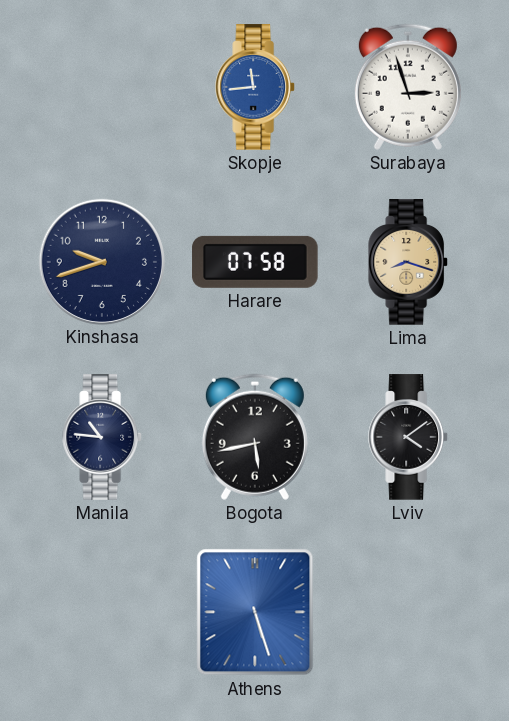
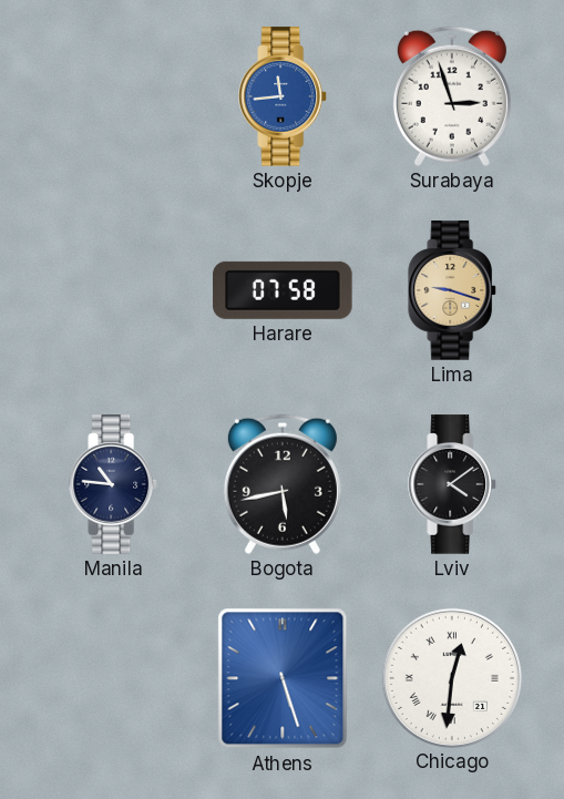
Kinshasa: 9:42 -> none (101, 261)
Lima: 8:18 -> 9:18 (453, 290)
Chicago: none -> 12:31 (451, 677)
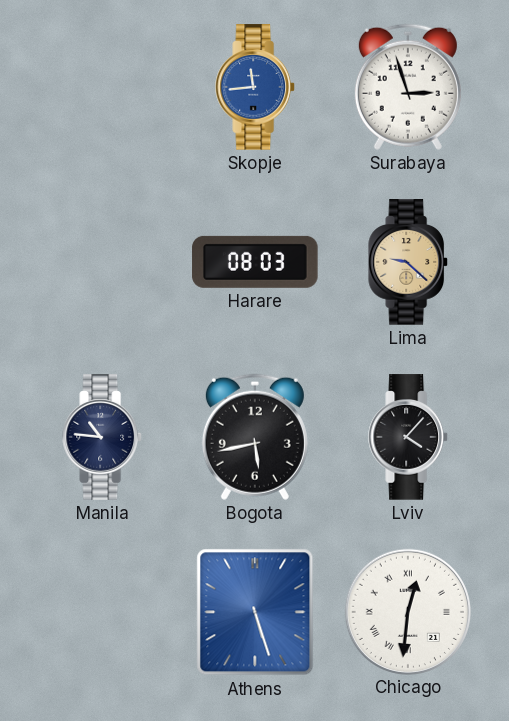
Harare: 07:58 -> 08:03 (255, 262)
Lima: 9:18 -> 9:22 (409, 262)
Lviv: 4:09 -> 4:07 (409, 437)
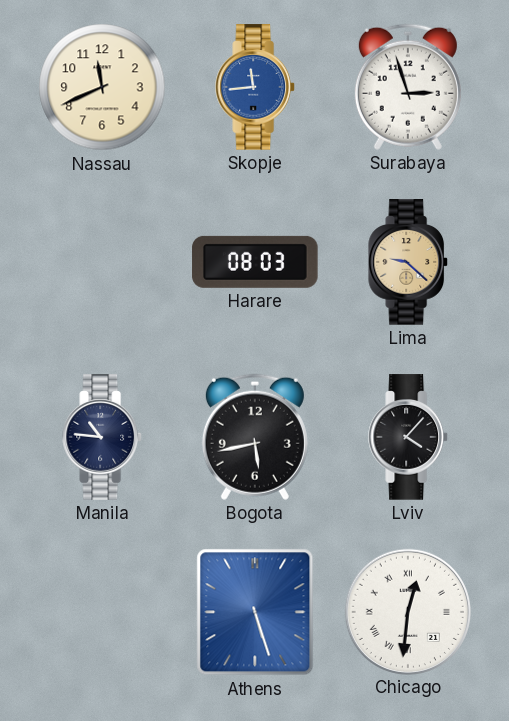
Nassau: none -> 11:41 (102, 87)
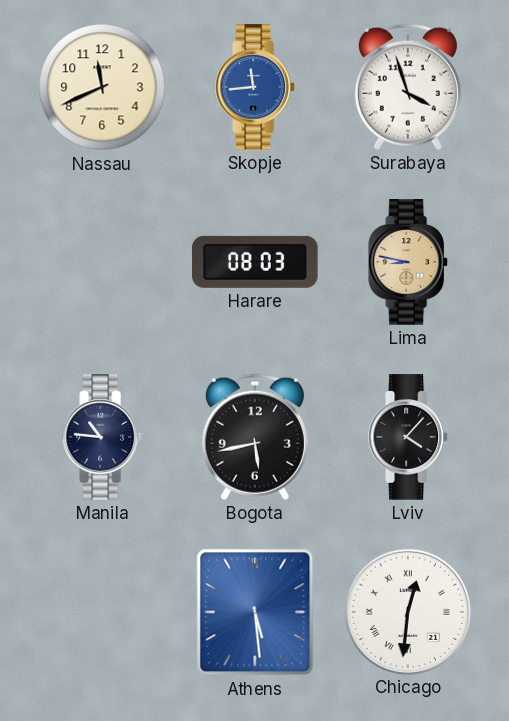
Surabaya: 2:57 -> 3:57 (408, 87)
Lima: 9:22 -> 8:47 (409, 262)
Athens: 5:27 -> 5:29 (255, 612)
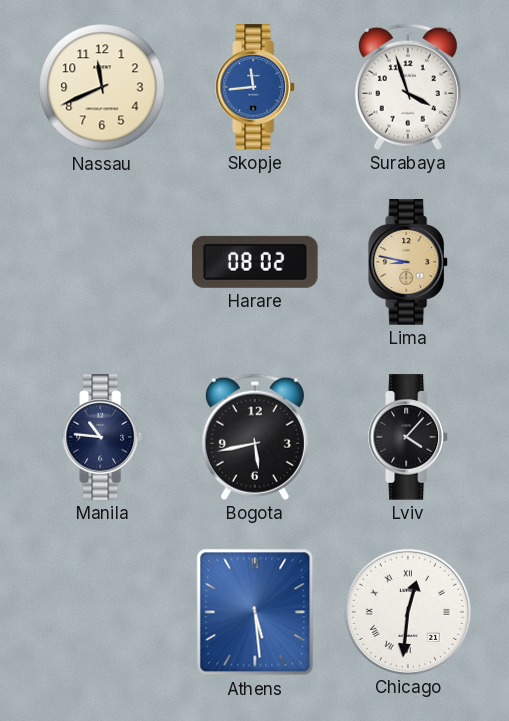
Harare: 08:03 -> 08:02 (255, 262)
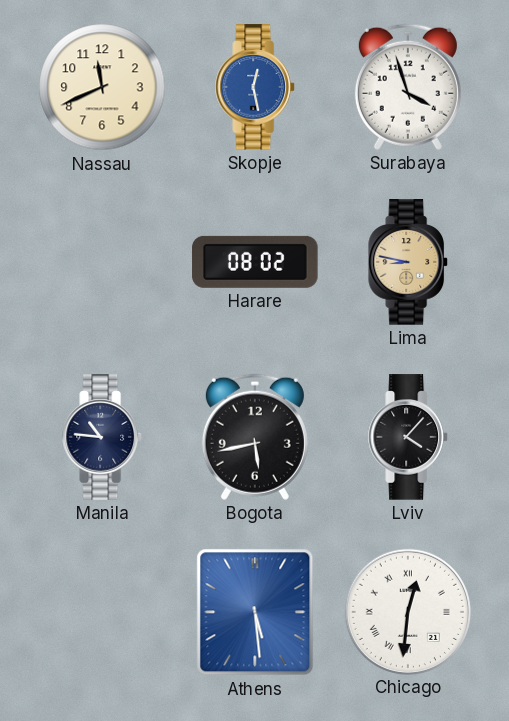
Skopje: 11:44 -> 12:28 (256, 87)
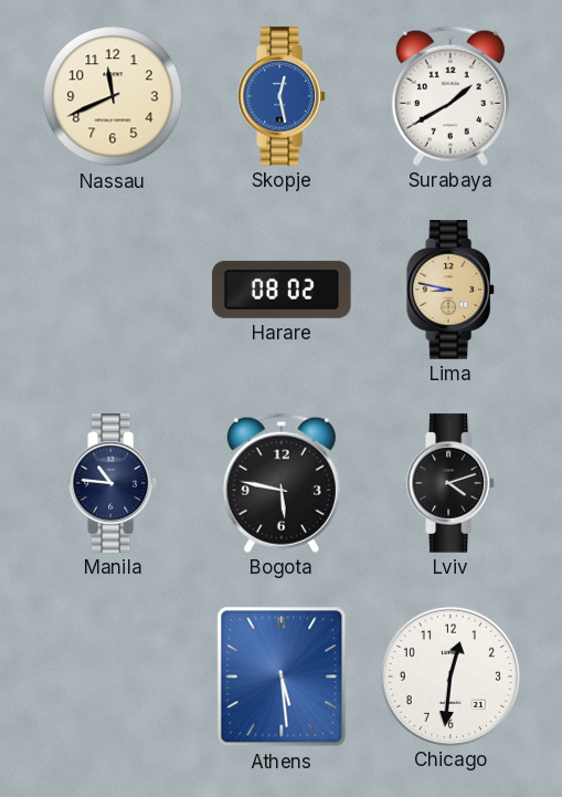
Surabaya: 3:57 -> 1:40 (450, 96)
Bogota: 5:43 -> 5:47 (282, 483)
Lviv: 4:07 -> 4:12 (452, 483)
Chicago numerals: Roman -> Arabic (449, 675)
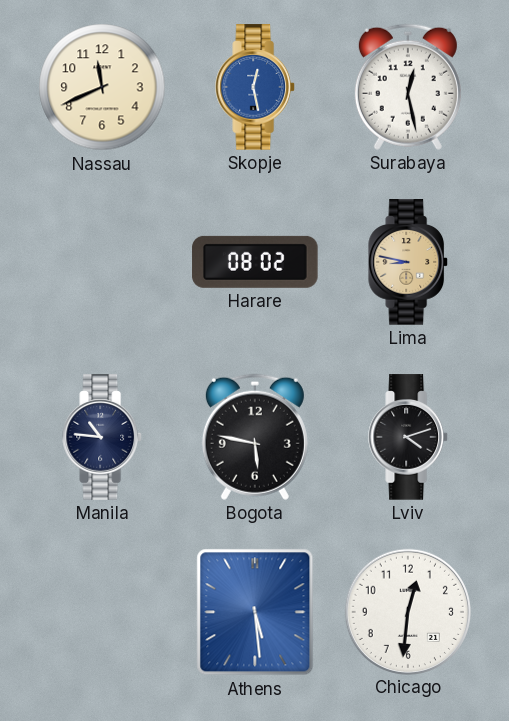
Surabaya: 1:40 -> 12:28 (408, 87)
